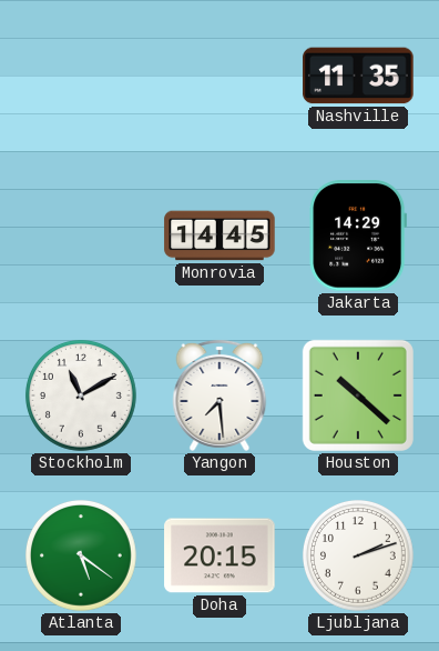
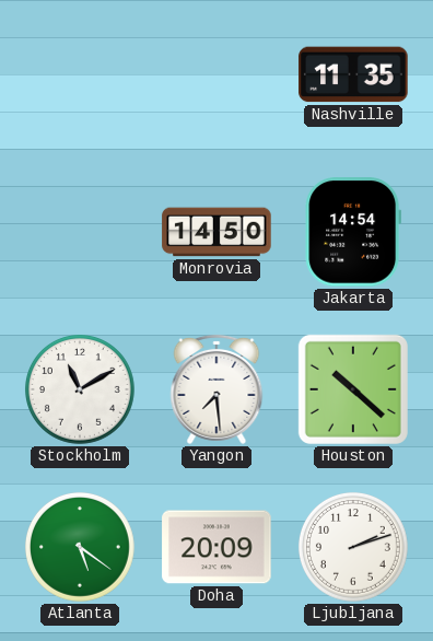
Monrovia: 14:45 -> 14:50 (216, 232)
Jakarta: 14:29 -> 14:54 (353, 232)
Doha: 20:15 -> 20:09 (216, 547)
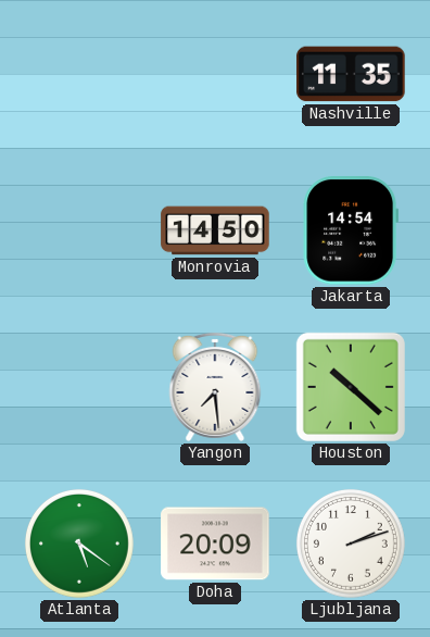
Stockholm: 11:10 -> none (80, 389)
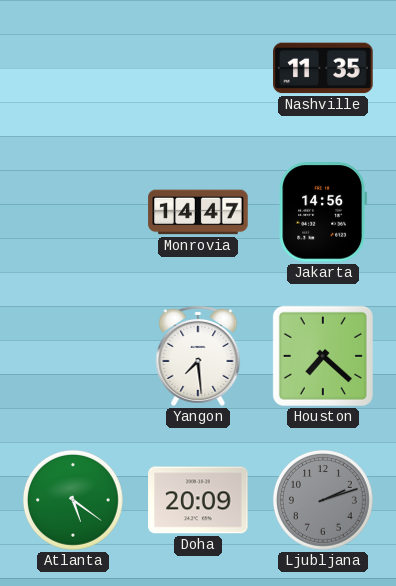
Monrovia: 14:50 -> 14:47 (198, 212)
Jakarta: 14:54 -> 14:56 (323, 212)
Houston: 10:22 -> 7:22 (323, 356)
Ljubljana dial: white -> grey (323, 500)
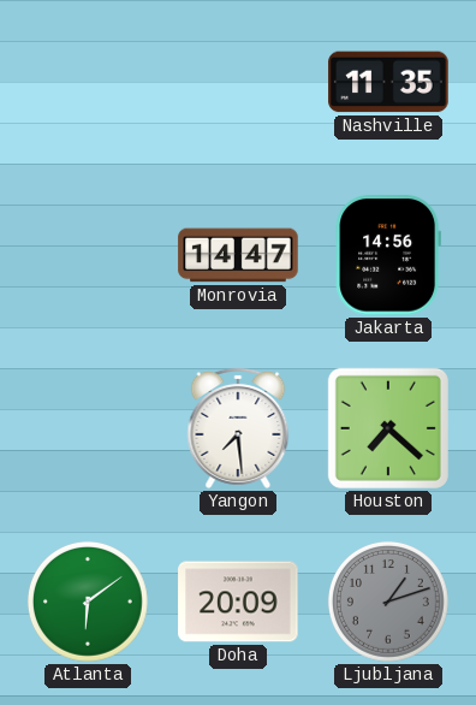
Atlanta: 5:21 -> 6:09 (88, 602)
Ljubljana: 2:12 -> 1:12 (388, 602)
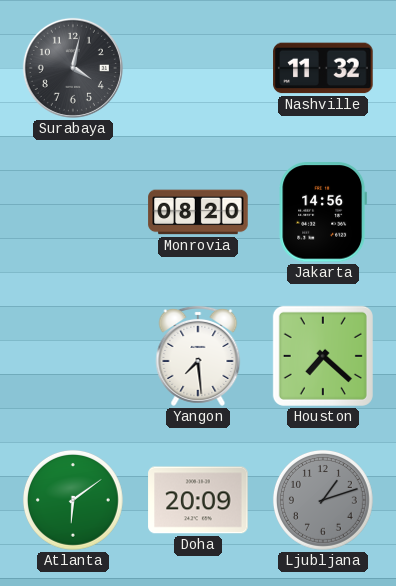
Surabaya: none -> 4:02 (73, 68)
Nashville: 11:35 -> 11:32 (323, 68)
Monrovia: 14:47 -> 08:20 (198, 212)
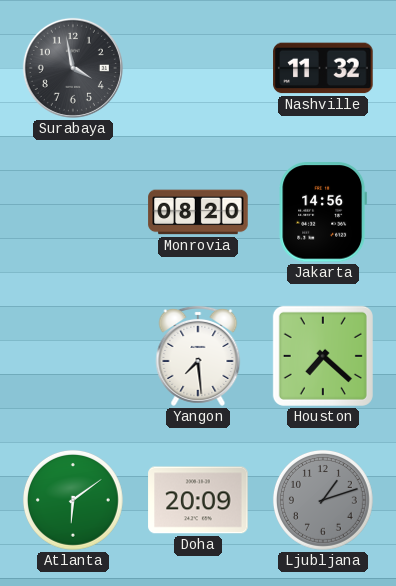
Surabaya: 4:02 -> 3:58 (73, 68)
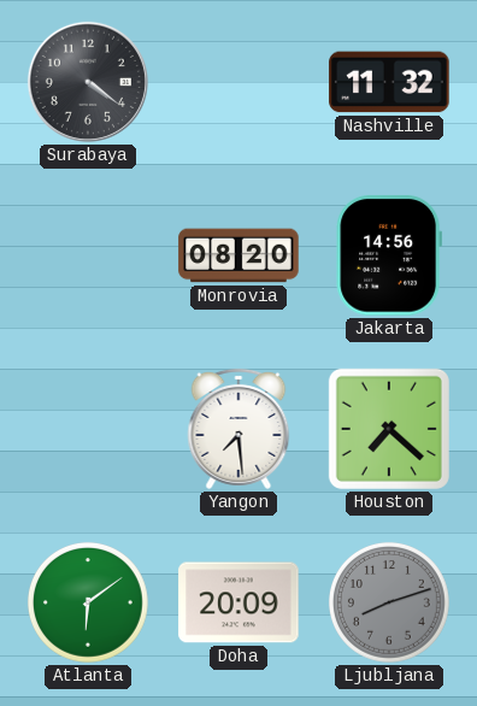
Surabaya: 3:58 -> 4:21 (88, 82)
Ljubljana: 1:12 -> 8:12 (389, 602)
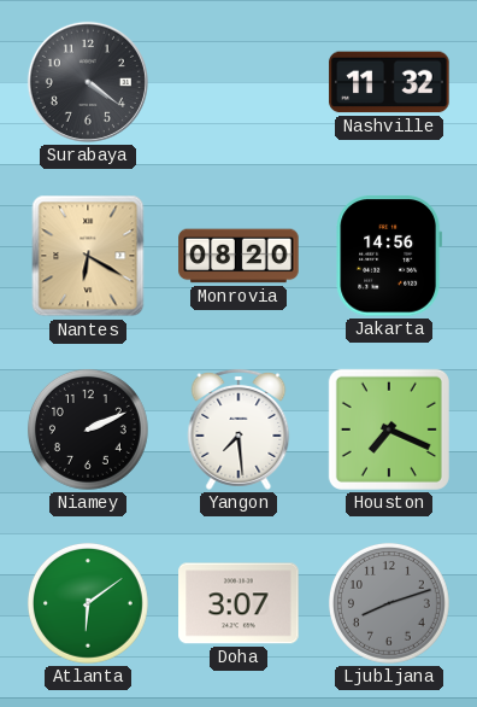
Nantes: none -> 6:20 (88, 256)
Niamey: none -> 2:11 (88, 430)
Houston: 7:22 -> 7:19 (389, 430)
Doha: 20:09 -> 3:07 (238, 603)
